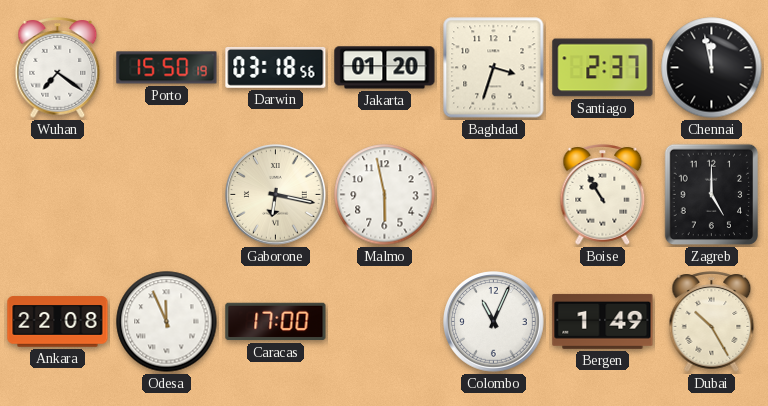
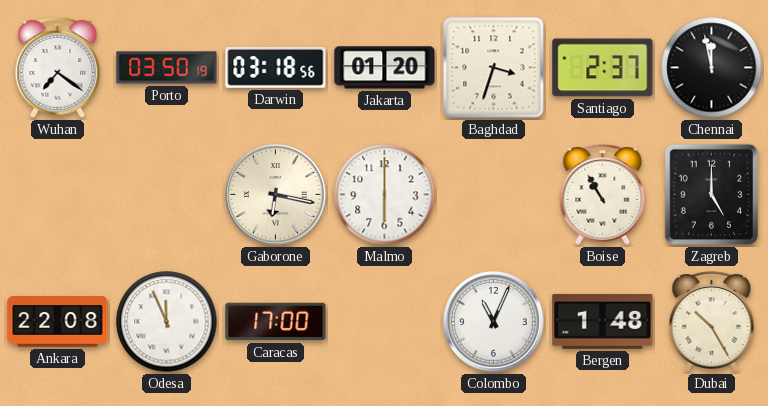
Porto: 15:50 -> 03:50 (167, 68)
Malmo: 5:58 -> 6:00 (385, 195)
Bergen: 1:49 -> 1:48 (603, 321)
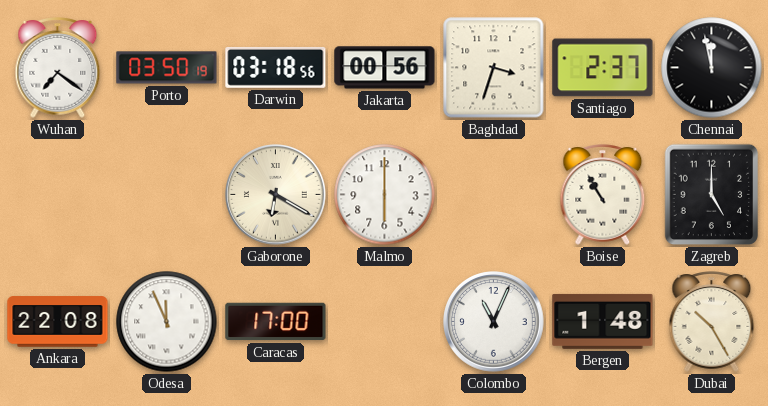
Jakarta: 01:20 -> 00:56 (385, 68)
Gaborone: 6:17 -> 6:20 (276, 195)
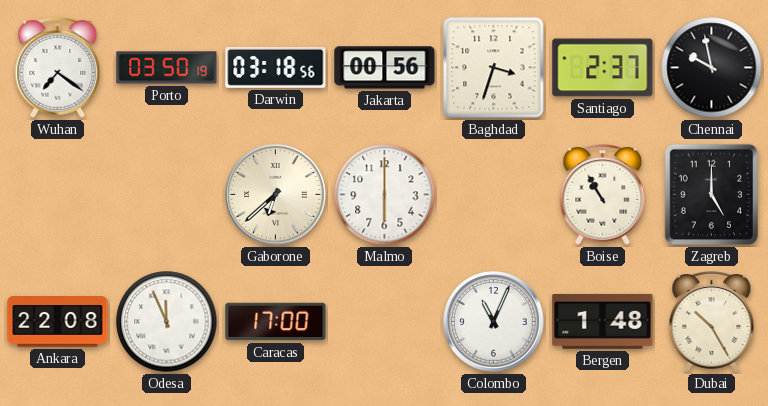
Chennai: 11:58 -> 9:58 (712, 68)
Gaborone: 6:20 -> 6:38 (276, 195)
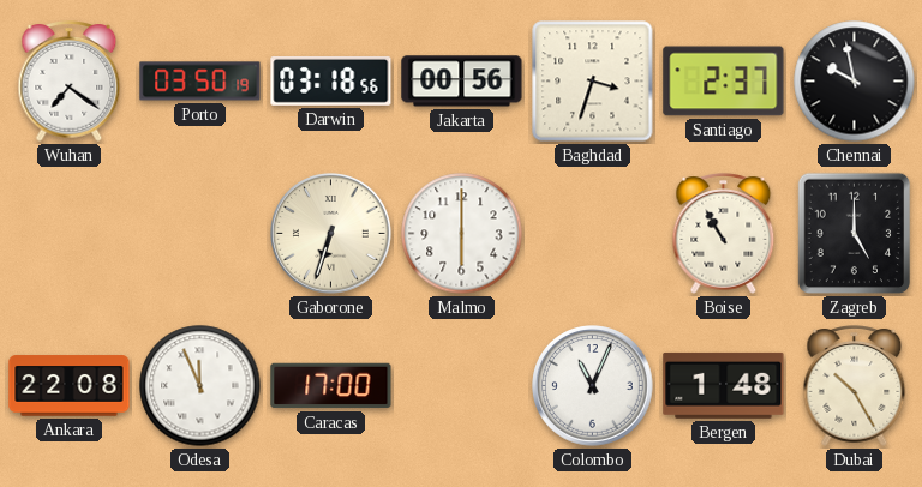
Gaborone: 6:38 -> 6:33 (331, 234)
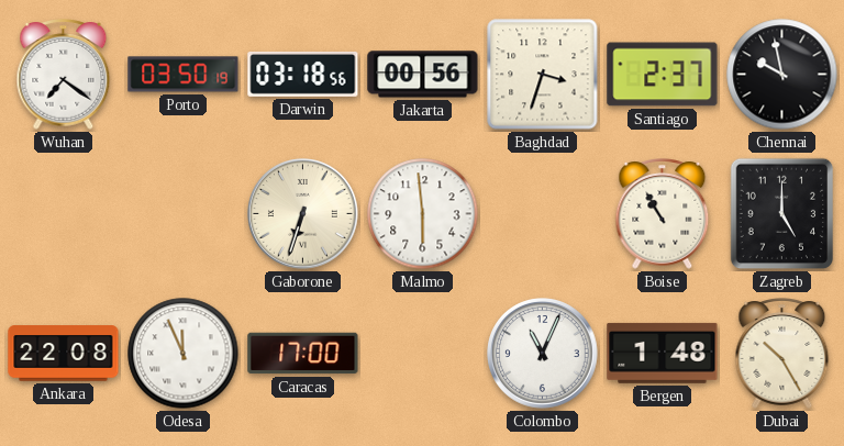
Malmo: 6:00 -> 5:59 (423, 214)
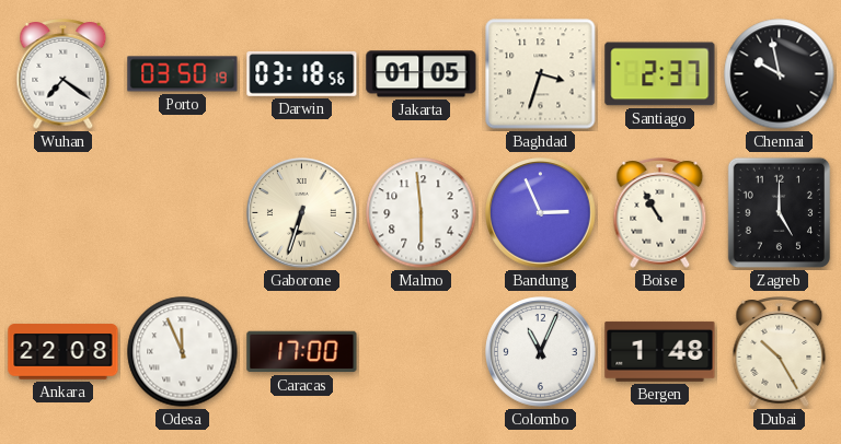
Jakarta: 00:56 -> 01:05 (422, 74)
Bandung: none -> 2:56 (541, 213)
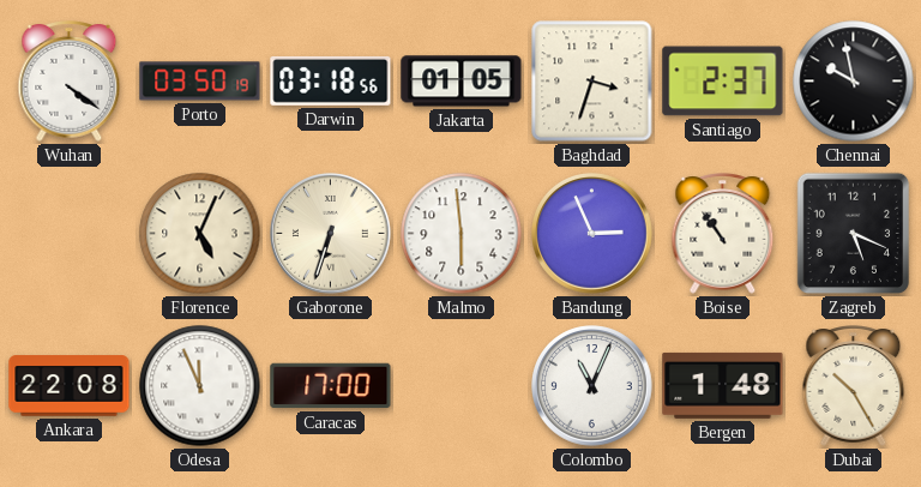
Wuhan: 7:21 -> 4:21 (70, 82)
Florence: none -> 5:04 (200, 234)
Boise: 10:55 -> 10:54 (723, 234)
Zagreb: 5:00 -> 5:19 (854, 234)
